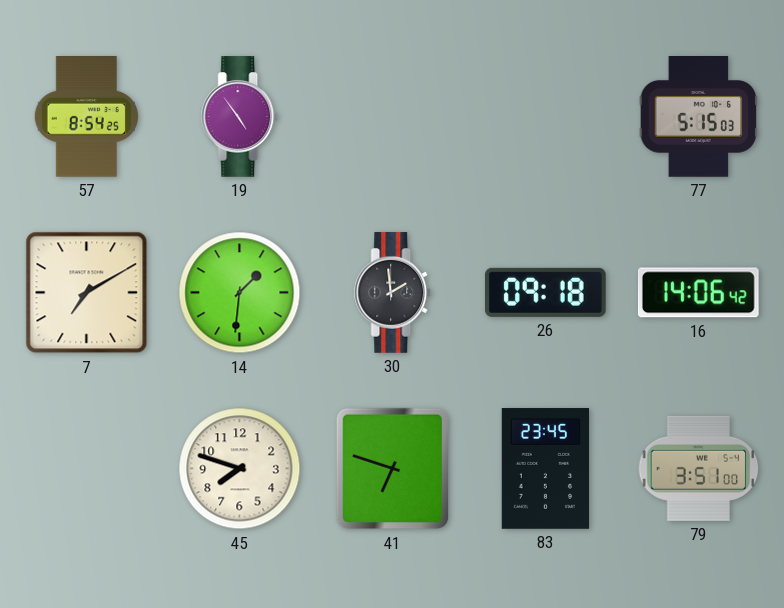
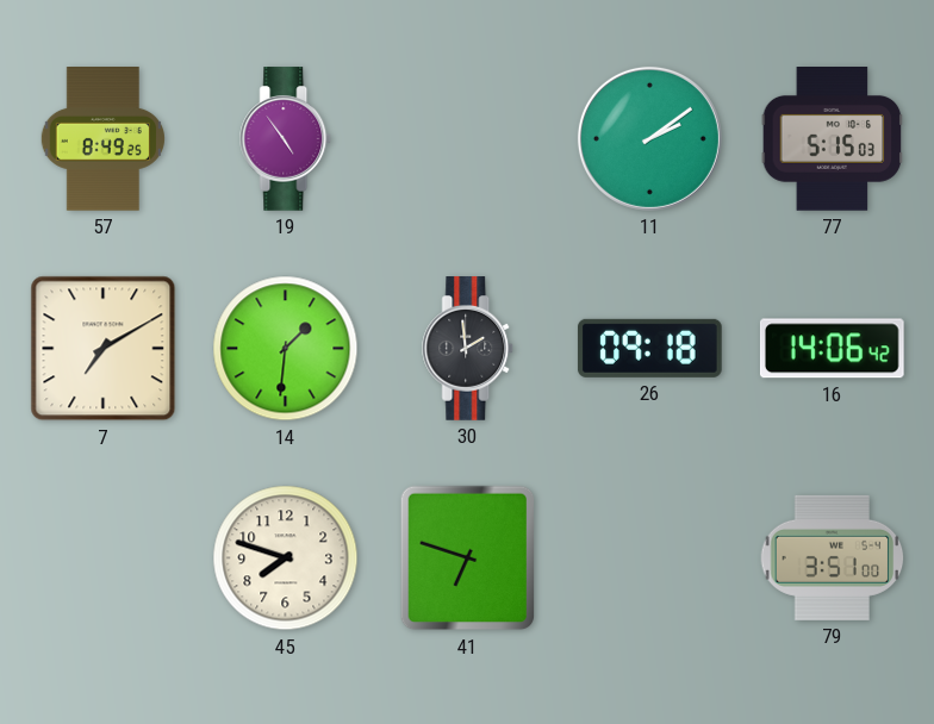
57: 8:54 -> 8:49 (102, 139)
11: none -> 2:09 (649, 138)
83: 23:45 -> none (546, 469)
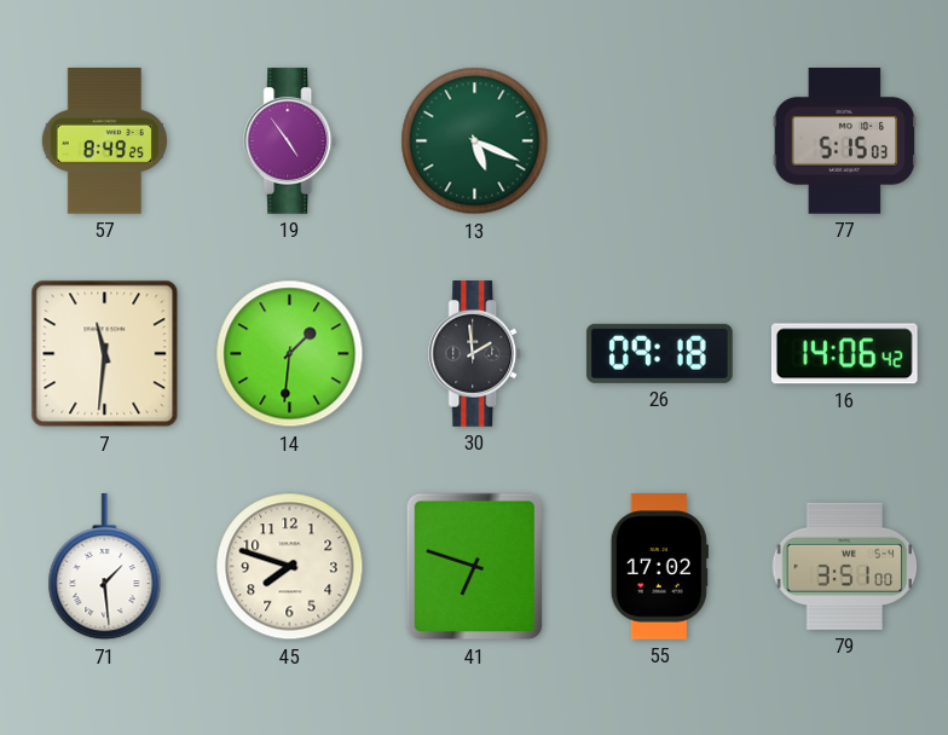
13: none -> 5:19 (475, 141)
11: 2:09 -> none (649, 138)
7: 7:10 -> 11:31 (105, 354)
71: none -> 1:29 (105, 568)
55: none -> 17:02 (659, 567)
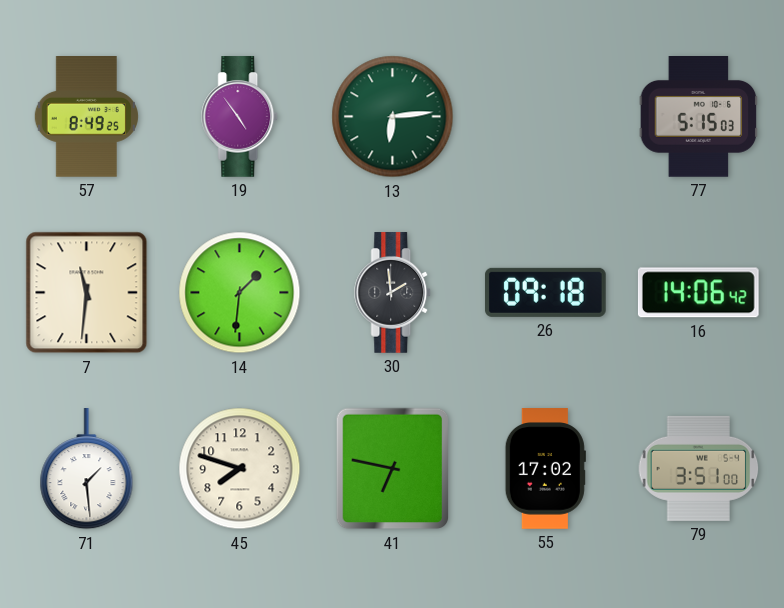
13: 5:19 -> 6:14 (393, 117)
41: 6:48 -> 6:47 (393, 469)
